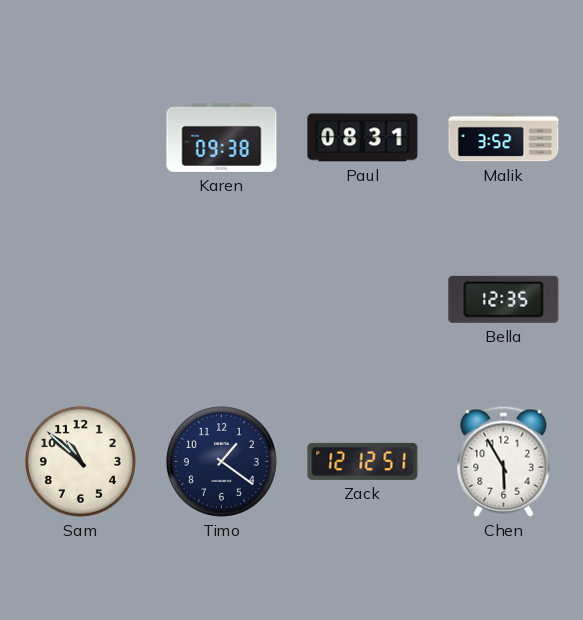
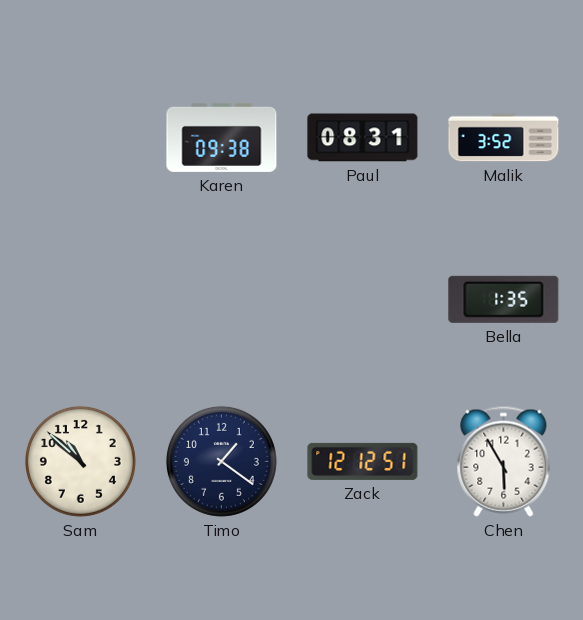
Bella: 12:35 -> 1:35 (504, 299)
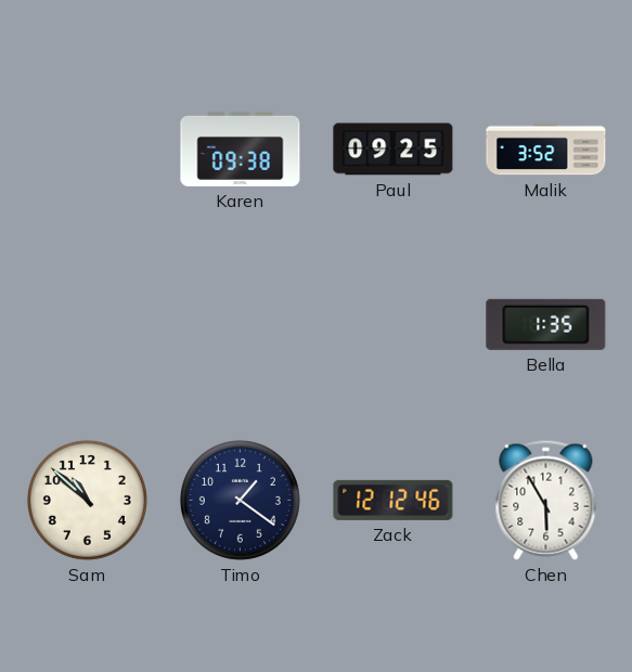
Paul: 08:31 -> 09:25 (394, 150)
Zack: 12:12:51 -> 12:12:46 (394, 500)
